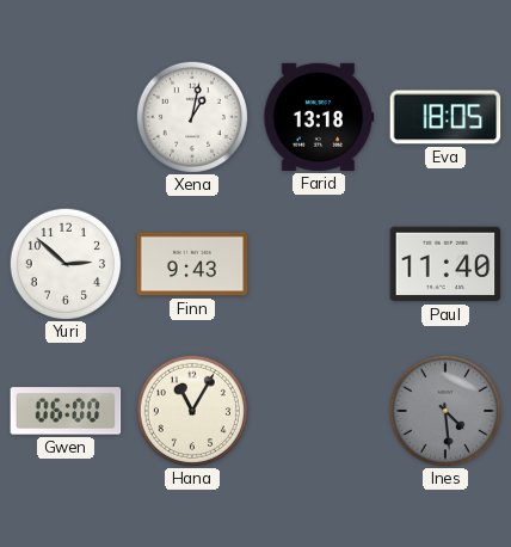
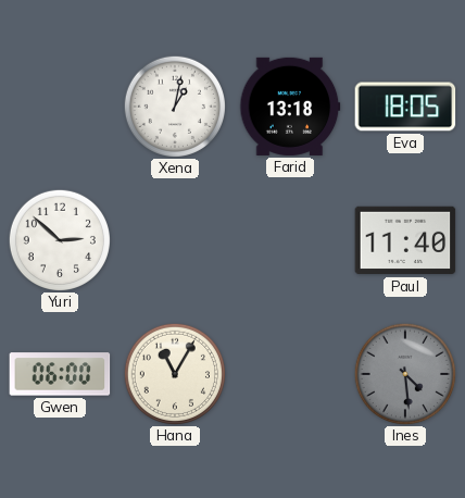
Finn: 9:43 -> none (192, 264)
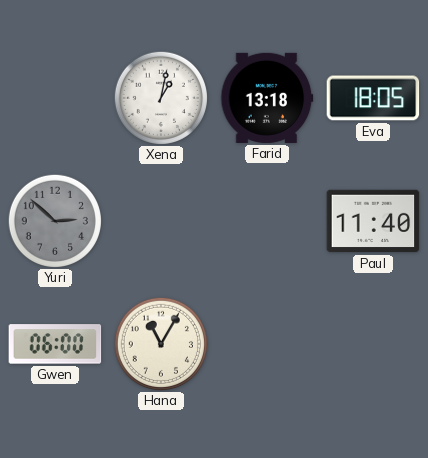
Yuri dial: white -> grey (54, 220)
Ines: 4:29 -> none (404, 373)
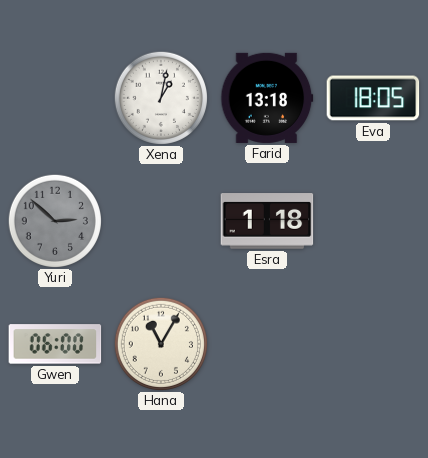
Esra: none -> 1:18 (267, 221)
Paul: 11:40 -> none (373, 221)
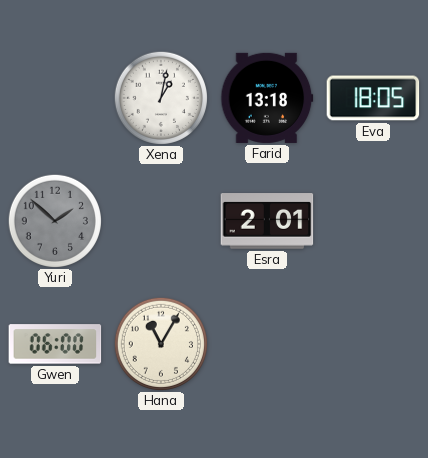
Yuri: 2:52 -> 1:52 (54, 220)
Esra: 1:18 -> 2:01 (267, 221)
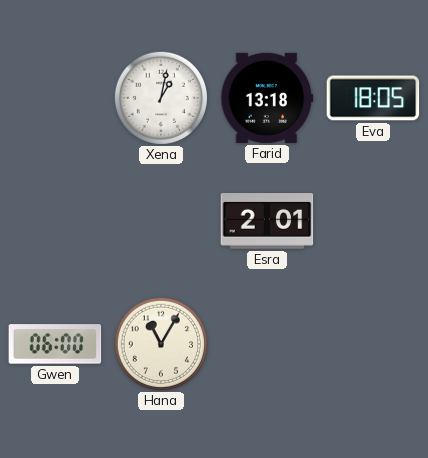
Yuri: 1:52 -> none (54, 220)
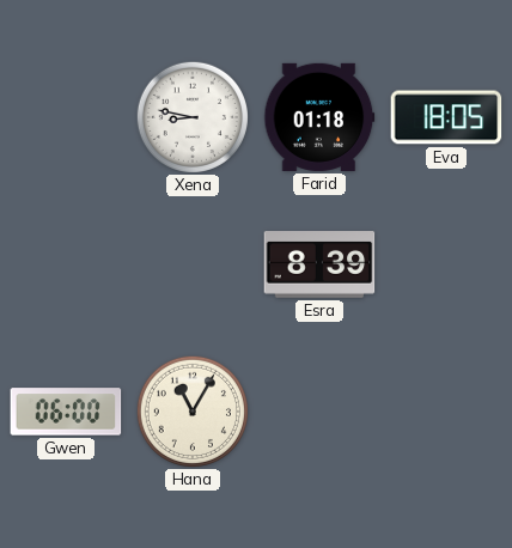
Xena: 1:02 -> 8:47 (191, 116)
Farid: 13:18 -> 01:18 (319, 117)
Esra: 2:01 -> 8:39 (319, 264)
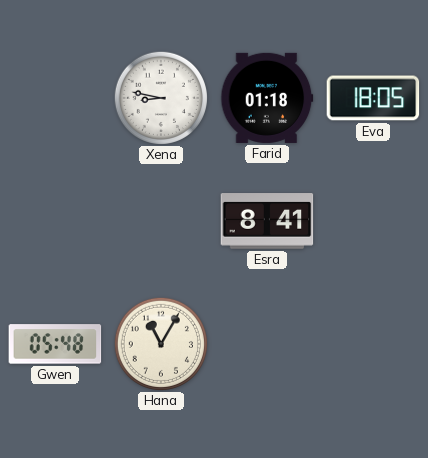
Esra: 8:39 -> 8:41 (267, 221)
Gwen: 06:00 -> 05:48 (55, 344)
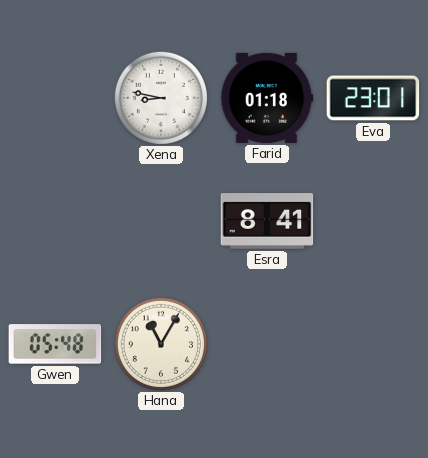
Eva: 18:05 -> 23:01 (373, 98)
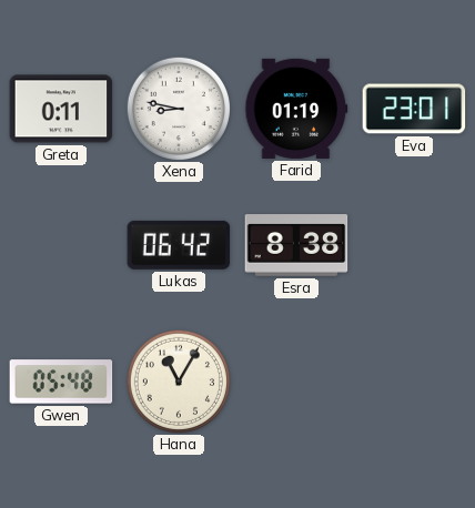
Greta: none -> 0:11 (61, 109)
Farid: 01:18 -> 01:19 (296, 109)
Lukas: none -> 06:42 (179, 245)
Esra: 8:41 -> 8:38 (296, 245)
